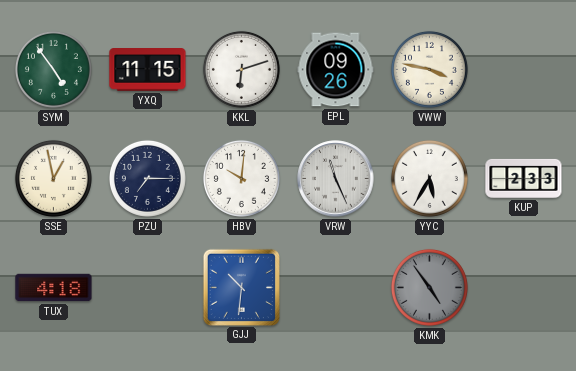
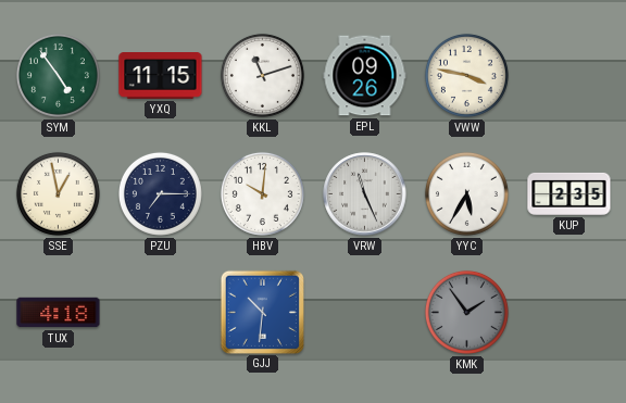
KKL: 6:12 -> 11:12 (262, 75)
KUP: 2:33 -> 2:35 (569, 193)
KMK: 4:54 -> 1:54 (466, 312)
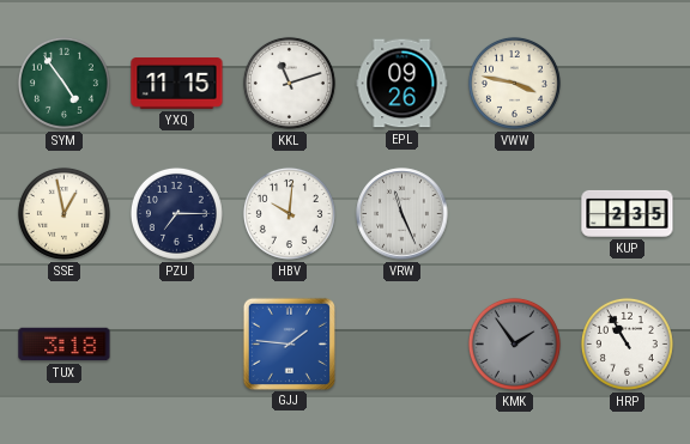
YYC: 5:35 -> none (466, 193)
TUX: 4:18 -> 3:18 (65, 345)
GJJ: 10:31 -> 1:46 (289, 343)
HRP: none -> 10:55 (627, 343)
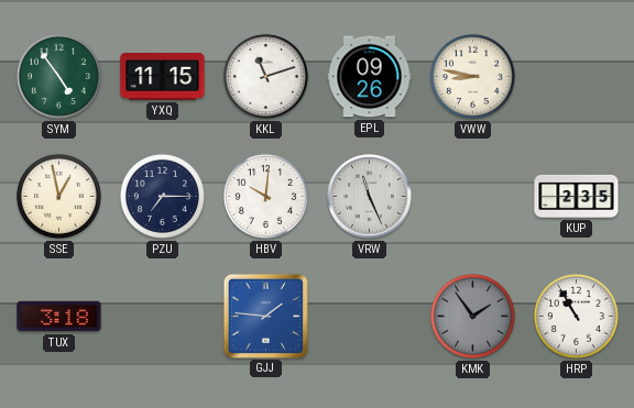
VWW: 3:47 -> 8:47 (472, 76)
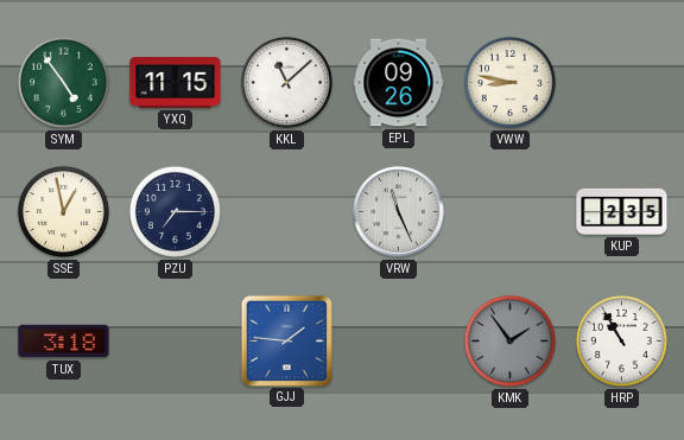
KKL: 11:12 -> 11:08 (286, 82)
HBV: 10:01 -> none (265, 196)
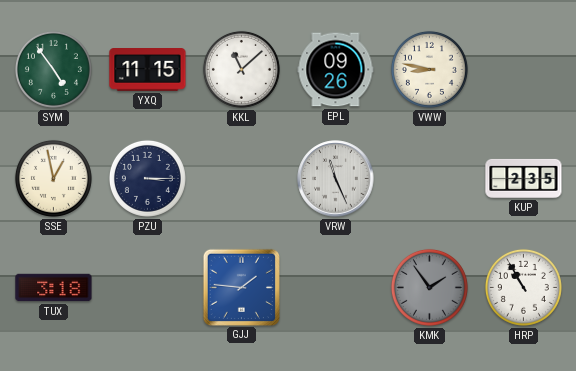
PZU: 7:15 -> 3:15 (147, 178)
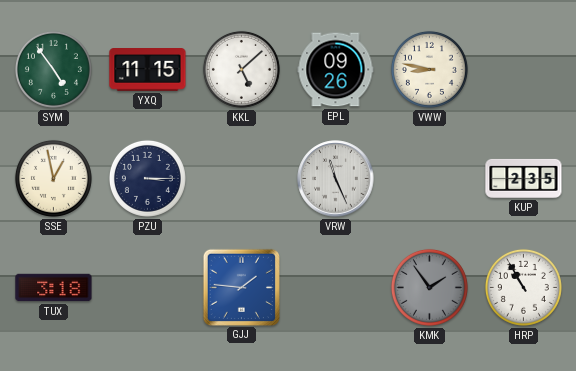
KKL: 11:08 -> 5:08 (241, 69)
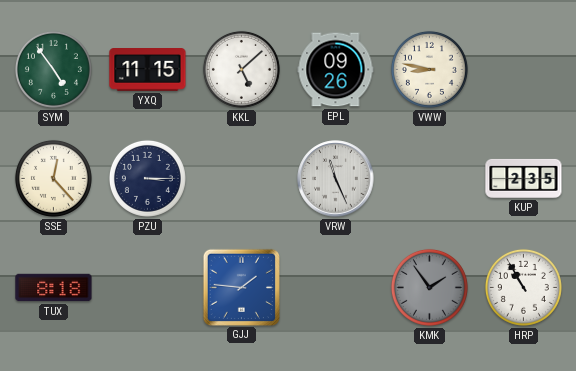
SSE: 12:58 -> 12:23 (53, 178)
TUX: 3:18 -> 8:18 (54, 288)
